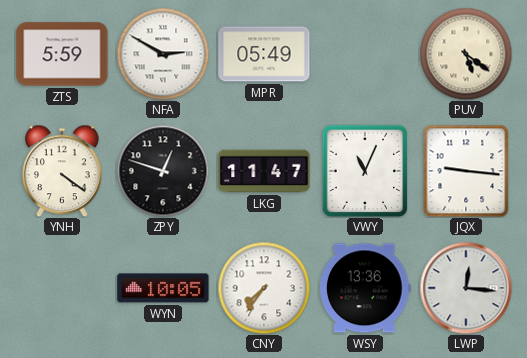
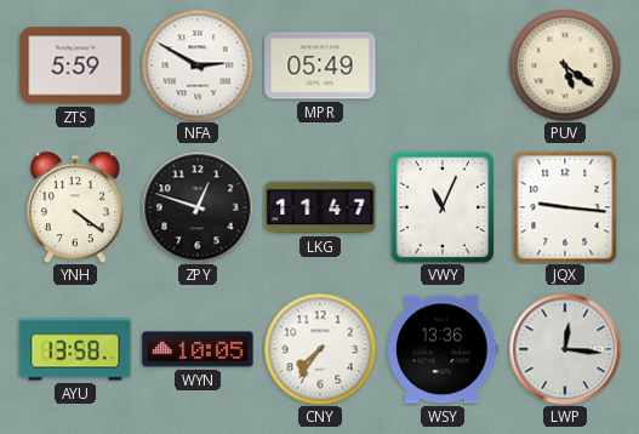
AYU: none -> 13:58 (75, 349)
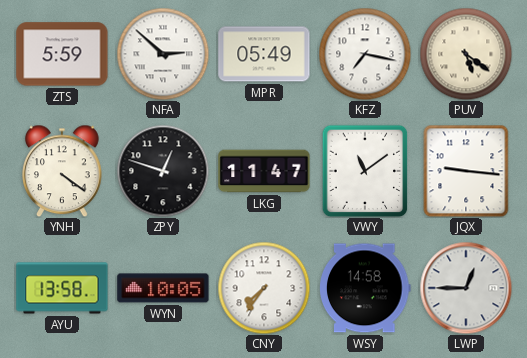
NFA: 2:50 -> 2:52 (163, 54)
KFZ: none -> 7:17 (365, 54)
VWY: 11:04 -> 11:09 (365, 171)
WSY: 13:36 -> 14:58 (366, 288)
LWP: 12:16 -> 12:45 (466, 288)
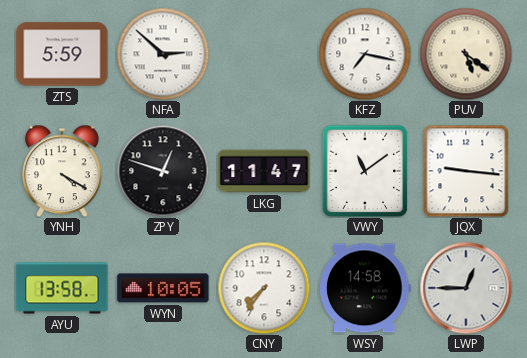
MPR: 05:49 -> none (264, 54)
YNH: 4:21 -> 4:20 (63, 171)
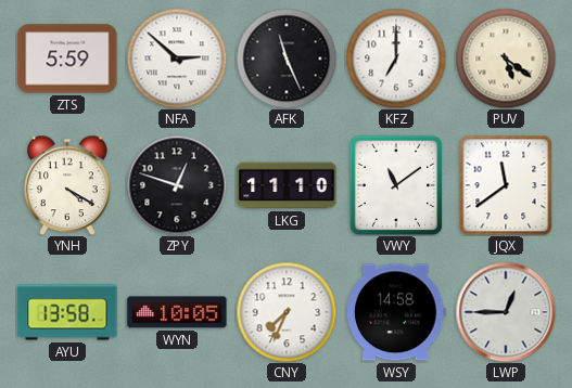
AFK: none -> 11:26 (287, 59)
KFZ: 7:17 -> 7:00 (396, 59)
LKG: 11:47 -> 11:10 (287, 185)
JQX: 9:16 -> 11:39 (506, 185)
CNY: 7:36 -> 7:34 (287, 312)
